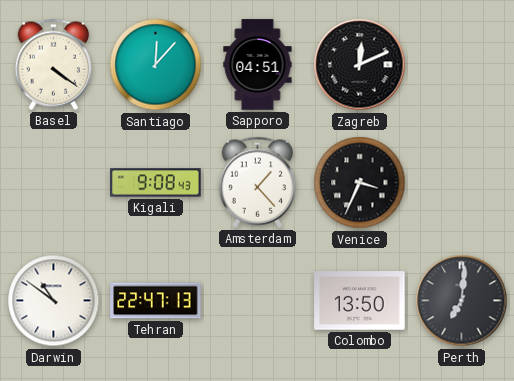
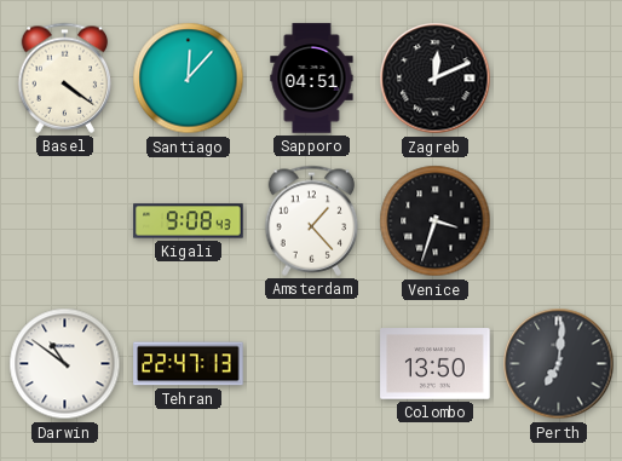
Venice: 3:34 -> 3:33 (436, 221)
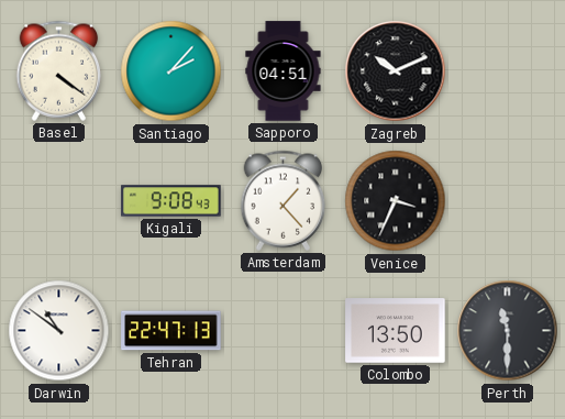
Santiago: 12:07 -> 2:07 (171, 71)
Zagreb: 12:11 -> 10:11 (396, 71)
Venice: 3:33 -> 3:34 (396, 201)
Perth: 7:01 -> 11:30 (508, 331)
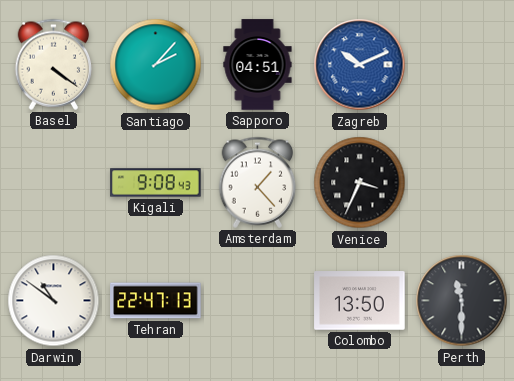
Zagreb dial: black -> blue (360, 65)
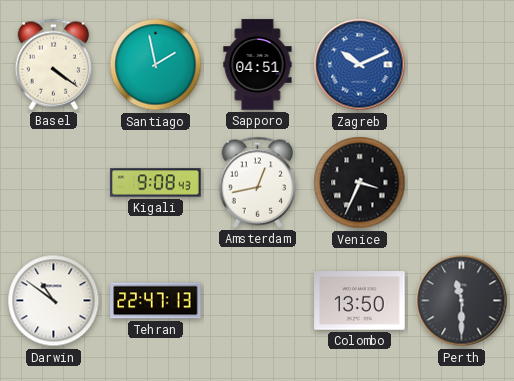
Santiago: 2:07 -> 1:58 (156, 65)
Amsterdam: 1:23 -> 12:43 (258, 182)
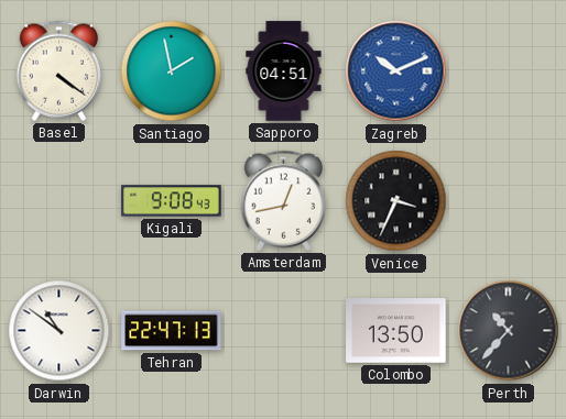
Perth: 11:30 -> 10:37 (509, 331)
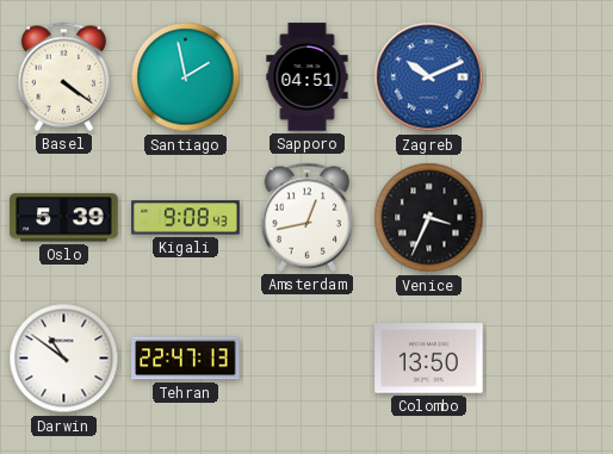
Oslo: none -> 5:39 (64, 218)
Perth: 10:37 -> none (509, 331)
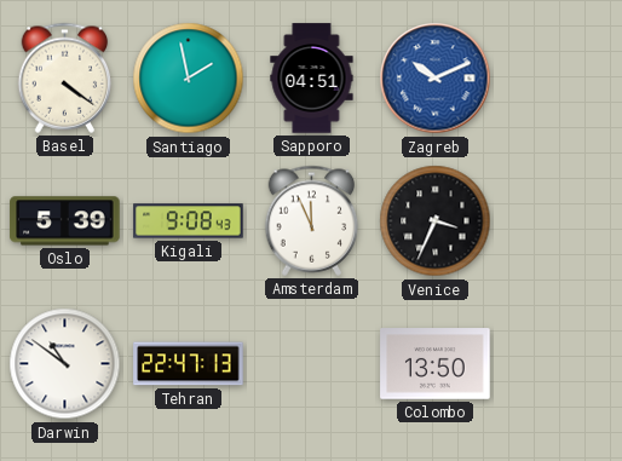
Amsterdam: 12:43 -> 11:56 (312, 220)
